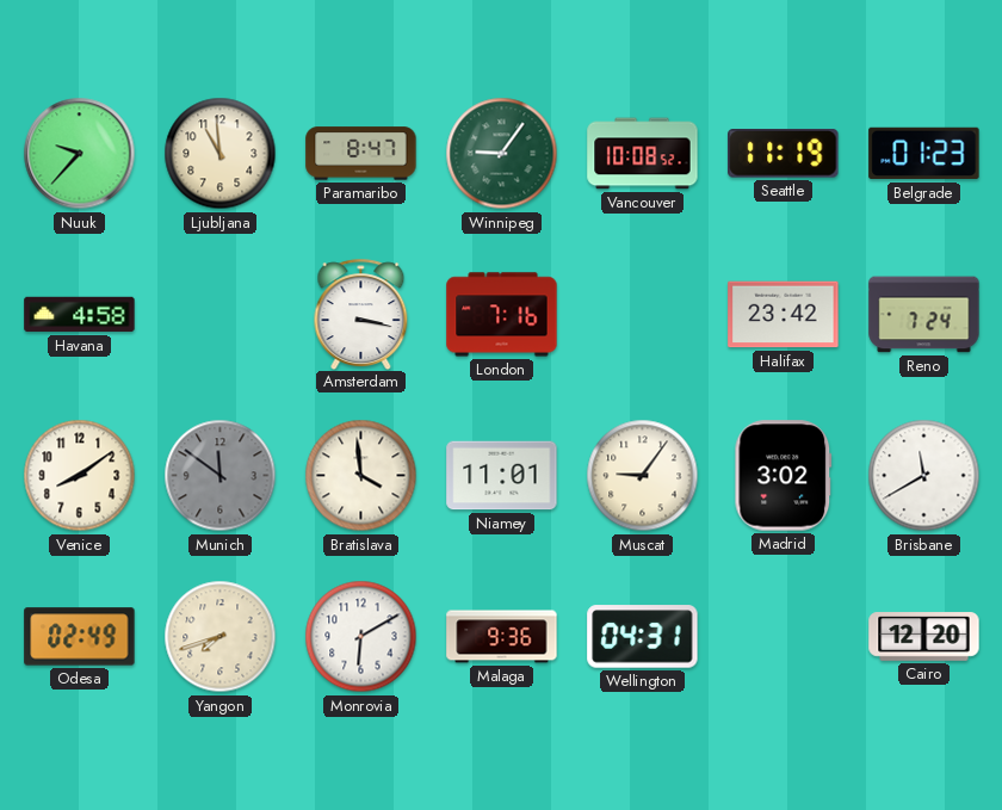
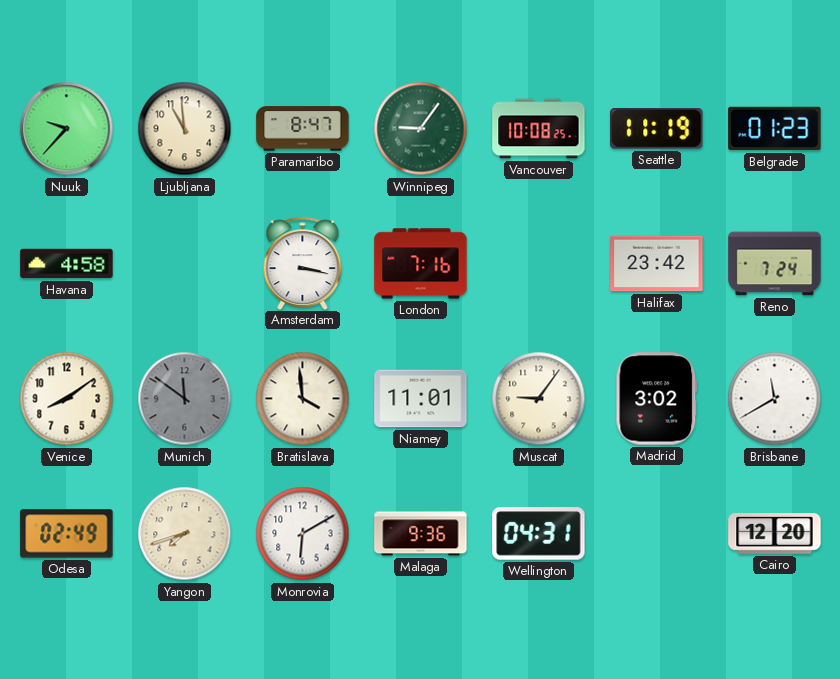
Vancouver: 10:08:52 -> 10:08:25 (539, 129)
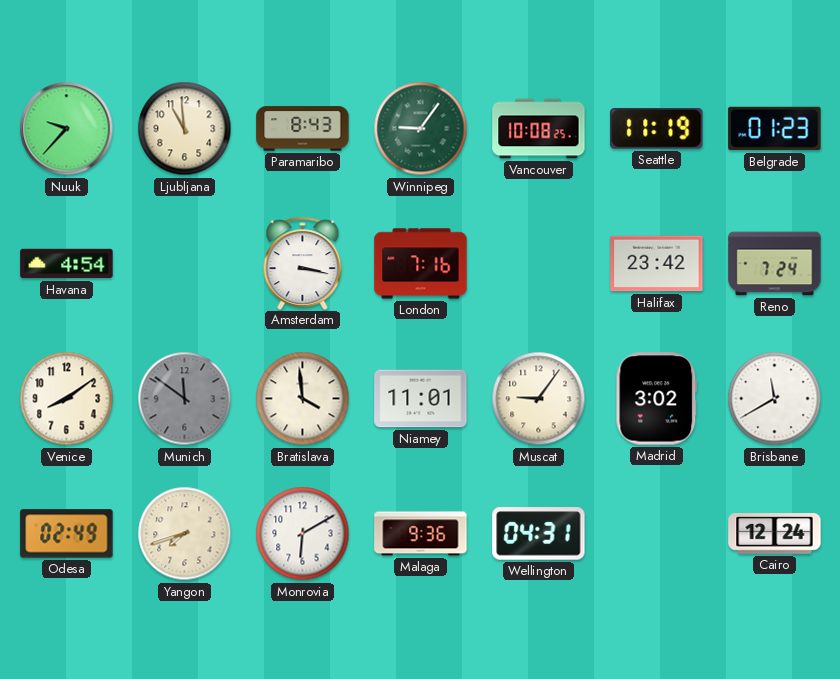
Paramaribo: 8:47 -> 8:43 (303, 129)
Havana: 4:58 -> 4:54 (67, 264)
Cairo: 12:20 -> 12:24 (775, 534)
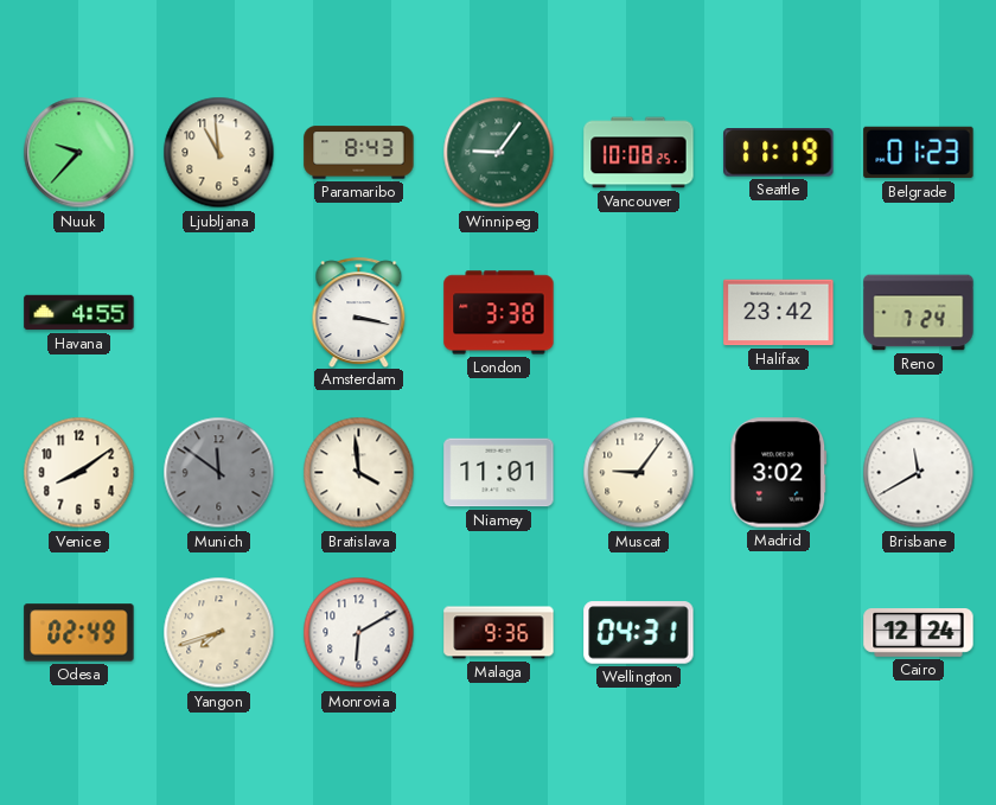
Havana: 4:54 -> 4:55 (79, 313)
London: 7:16 -> 3:38 (499, 313)
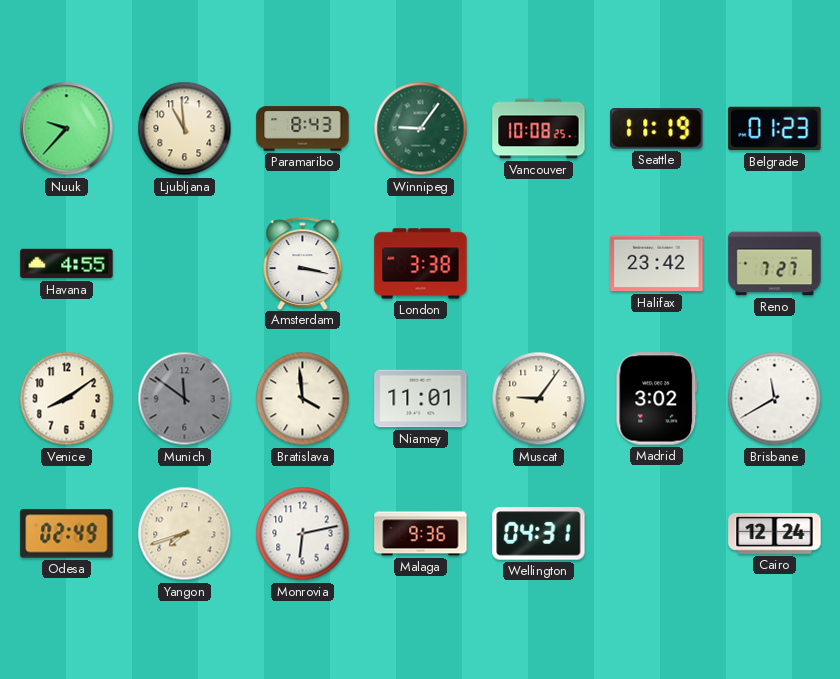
Reno: 7:24 -> 7:27 (775, 264)
Monrovia: 6:10 -> 6:13 (303, 534)
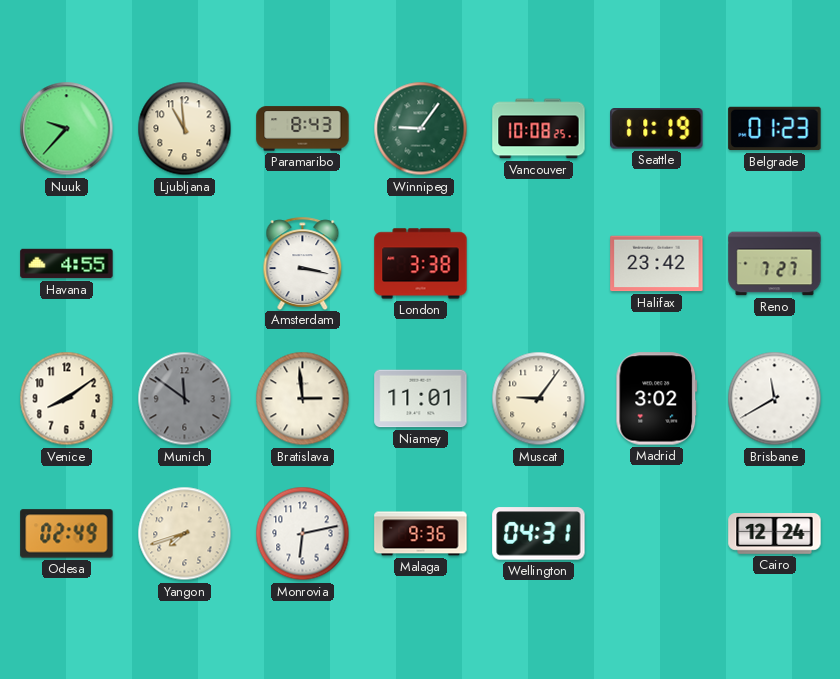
Bratislava: 3:59 -> 2:59 (303, 399)
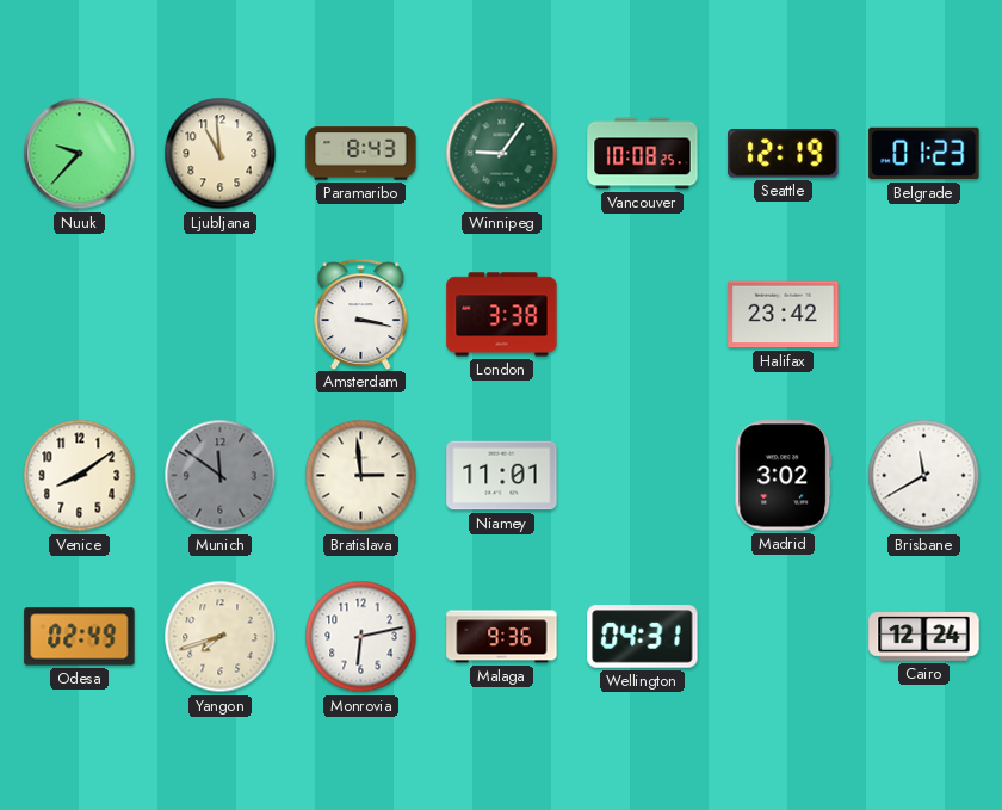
Seattle: 11:19 -> 12:19 (784, 154)
Havana: 4:55 -> none (67, 264)
Reno: 7:27 -> none (775, 264)
Muscat: 9:06 -> none (539, 399)
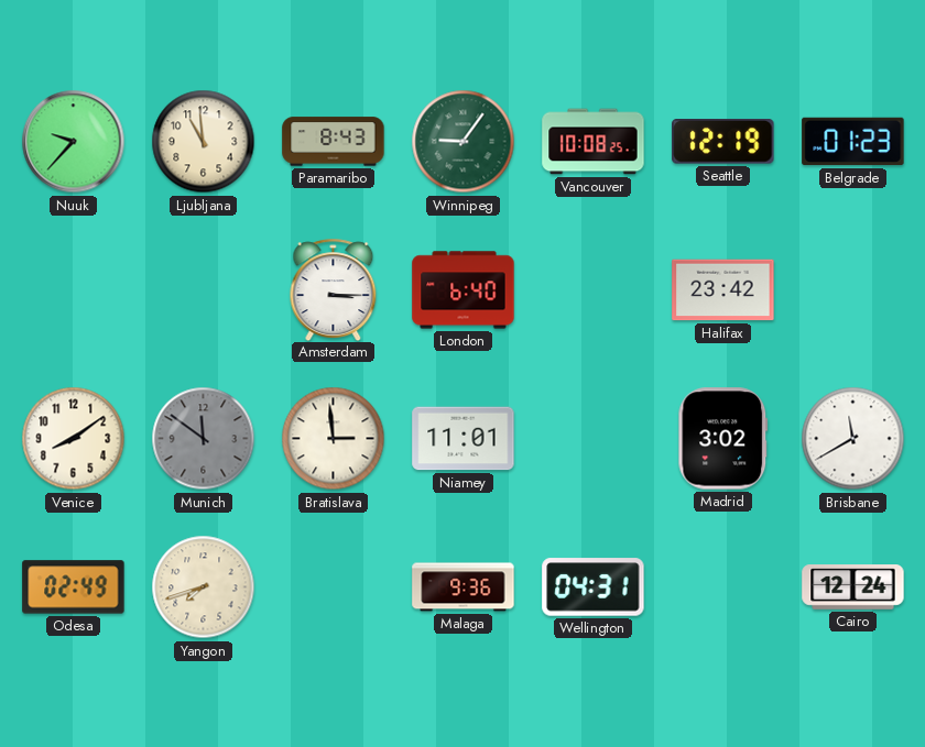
Amsterdam: 3:17 -> 3:15 (334, 289)
London: 3:38 -> 6:40 (464, 290)
Monrovia: 6:13 -> none (361, 637)
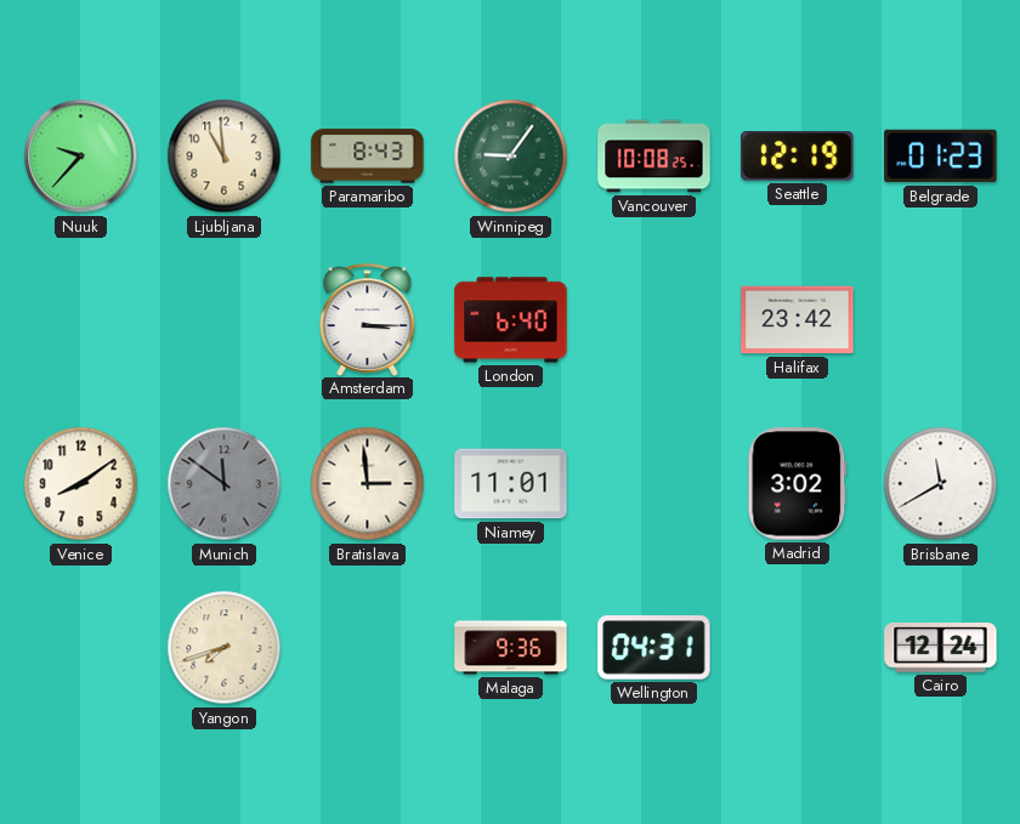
Odesa: 02:49 -> none (74, 587)
